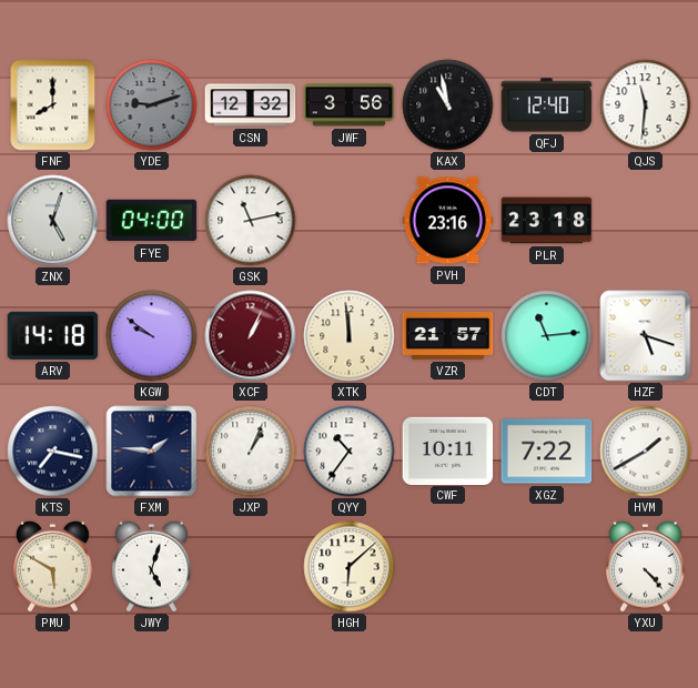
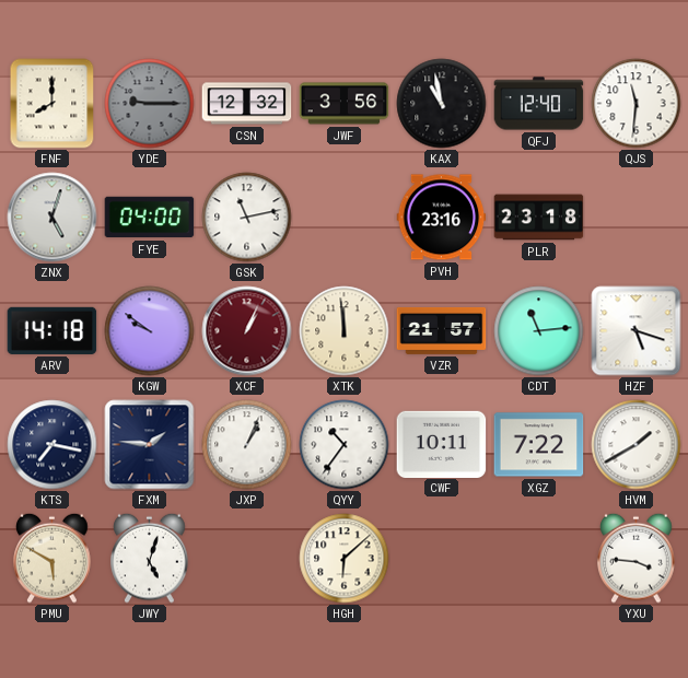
YDE: 9:12 -> 9:15 (150, 104)
YXU: 4:23 -> 3:46 (637, 558)
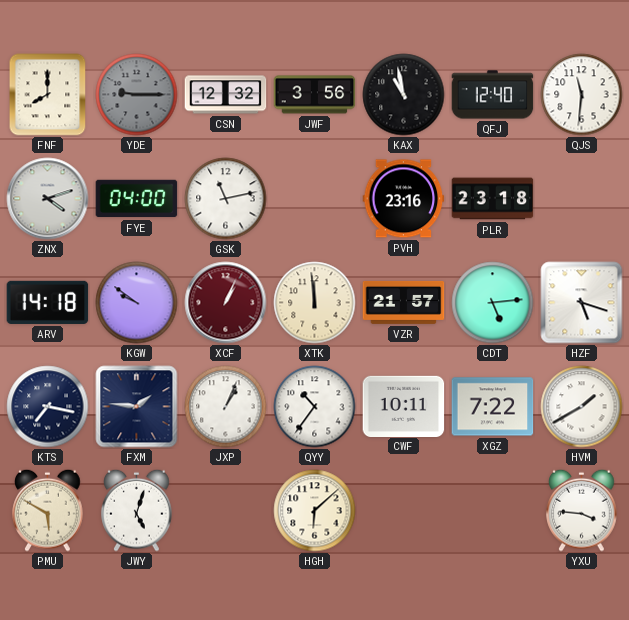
ZNX: 5:03 -> 4:12 (48, 199)
CDT: 11:14 -> 5:14 (493, 303)
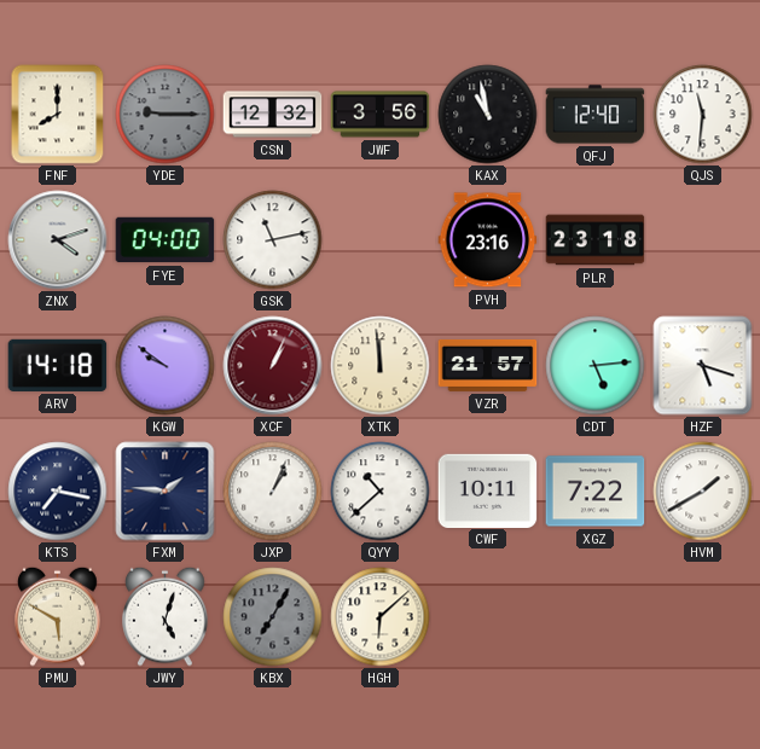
QYY: 10:36 -> 10:38 (381, 492)
KBX: none -> 7:05 (273, 617)
YXU: 3:46 -> none (582, 510)
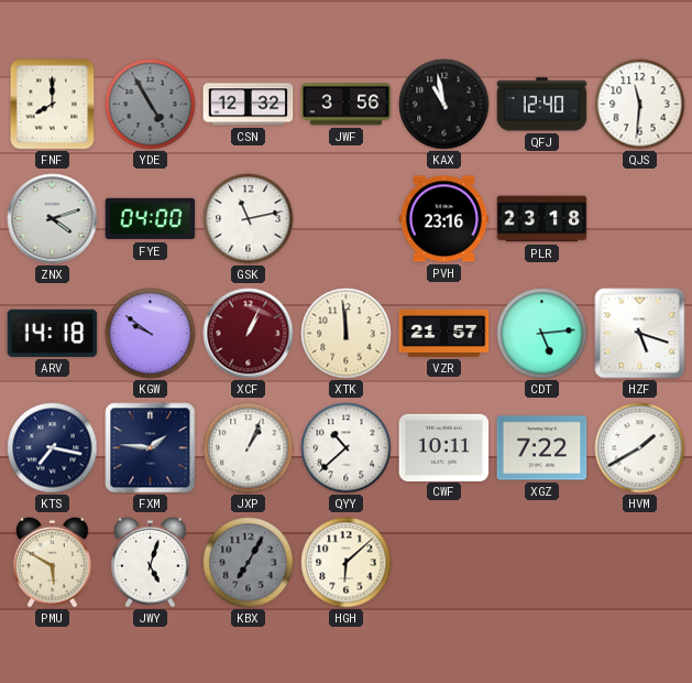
YDE: 9:15 -> 4:55 (151, 105)
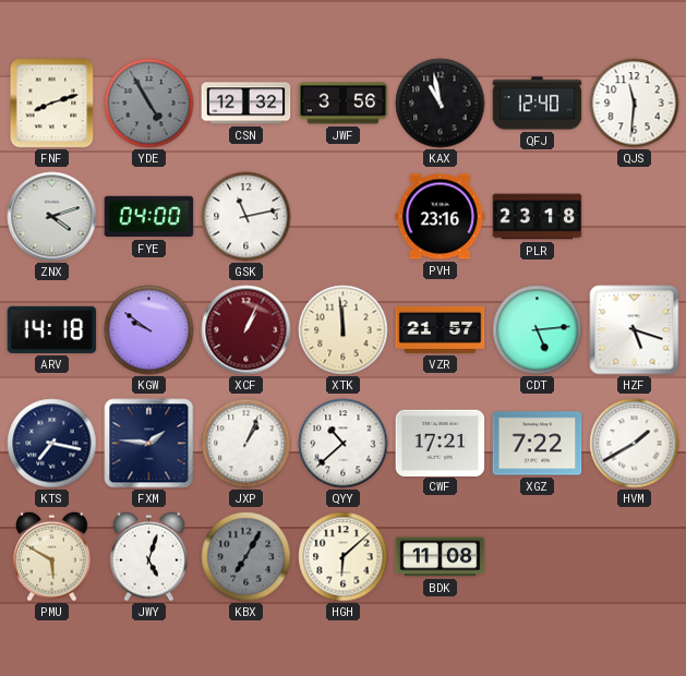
FNF: 8:00 -> 8:12 (52, 104)
CWF: 10:11 -> 17:21 (441, 443)
BDK: none -> 11:08 (441, 557)
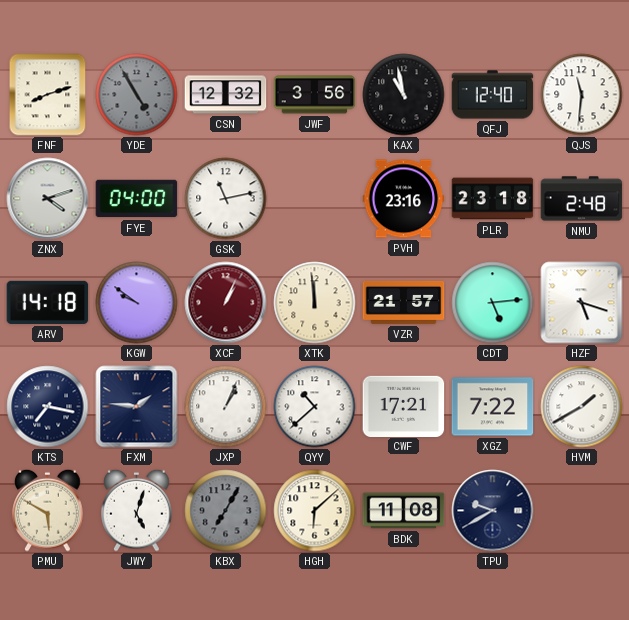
NMU: none -> 2:48 (582, 199)
TPU: none -> 9:40 (493, 511)
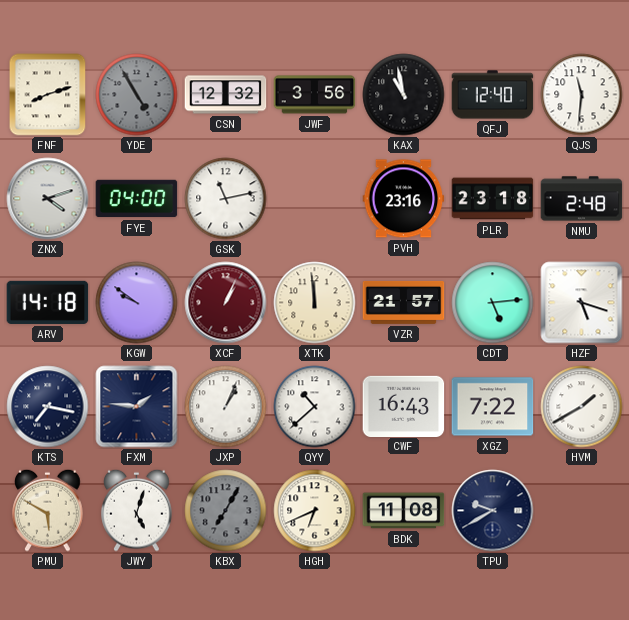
CWF: 17:21 -> 16:43 (404, 406)
HGH: 6:08 -> 6:41 (315, 511)
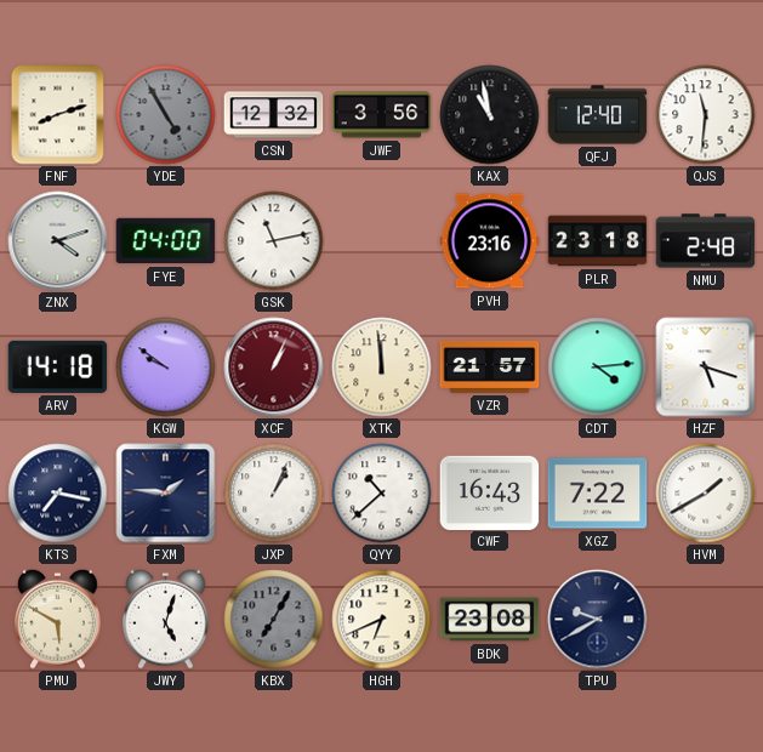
CDT: 5:14 -> 4:14 (598, 368)
BDK: 11:08 -> 23:08 (490, 620)
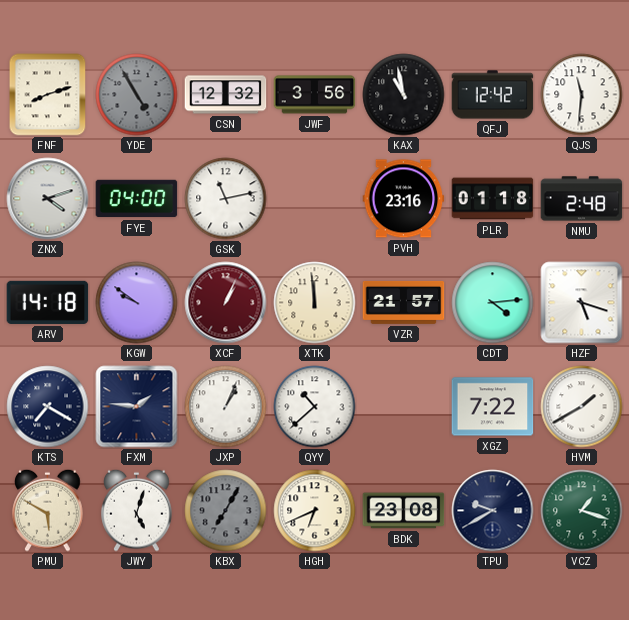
QFJ: 12:40 -> 12:42 (493, 95)
PLR: 23:18 -> 01:18 (493, 199)
KTS: 7:17 -> 7:20 (48, 407)
CWF: 16:43 -> none (490, 492)
VCZ: none -> 1:18 (582, 511)
